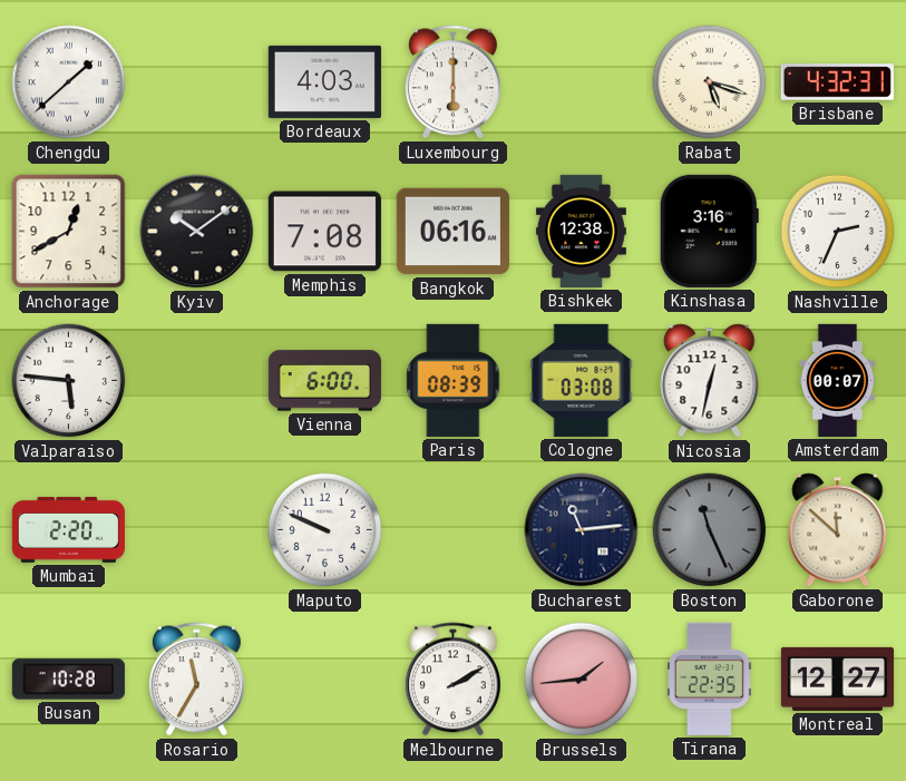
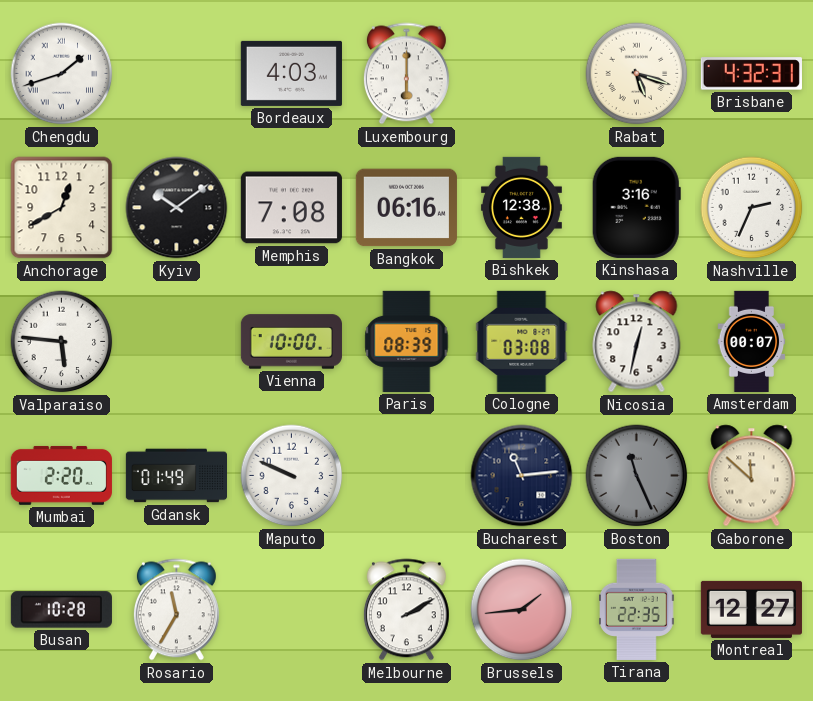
Chengdu: 1:38 -> 1:42 (62, 74)
Vienna: 6:00 -> 10:00 (291, 342)
Gdansk: none -> 01:49 (176, 476)
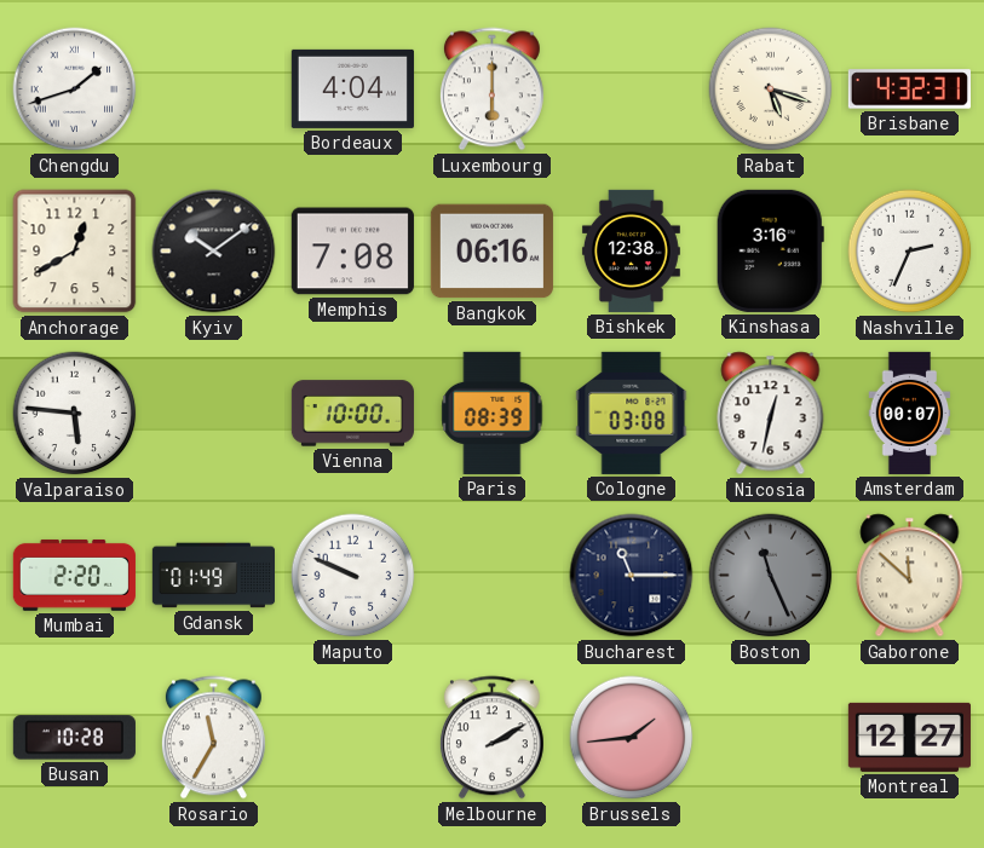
Bordeaux: 4:03 -> 4:04 (352, 88)
Bucharest: 11:14 -> 11:15 (632, 576)
Tirana: 22:35 -> none (637, 609)
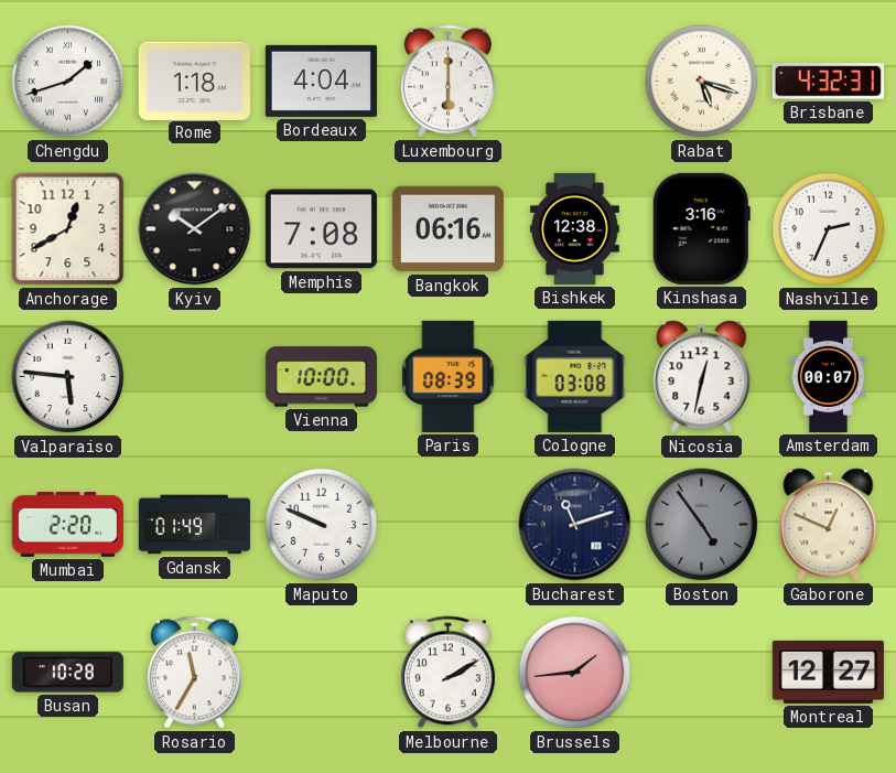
Rome: none -> 1:18 (194, 80)
Bucharest: 11:15 -> 11:12 (575, 525)
Boston: 11:26 -> 4:54 (702, 525)
Gaborone: 11:52 -> 12:49 (829, 525)
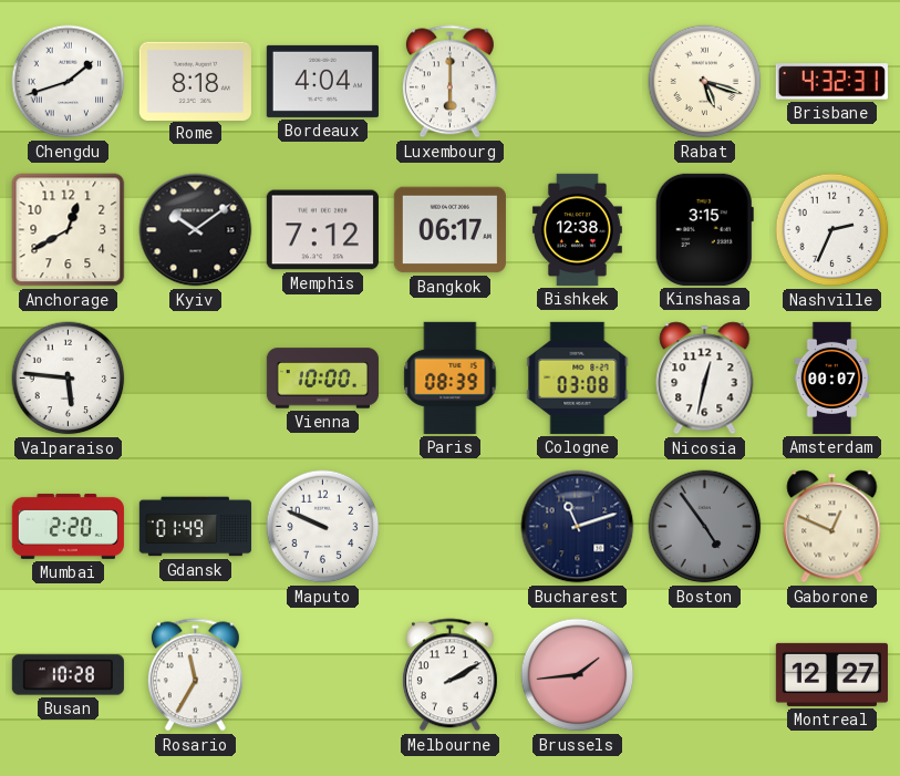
Rome: 1:18 -> 8:18 (195, 81)
Memphis: 7:08 -> 7:12 (322, 230)
Bangkok: 06:16 -> 06:17 (449, 230)
Kinshasa: 3:16 -> 3:15 (704, 229)
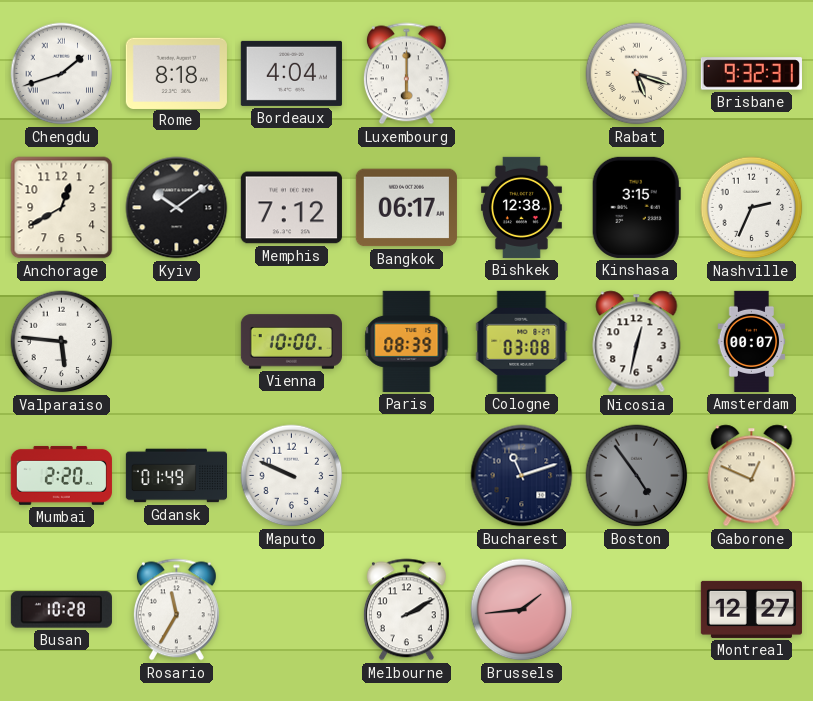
Brisbane: 4:32 -> 9:32 (751, 74)
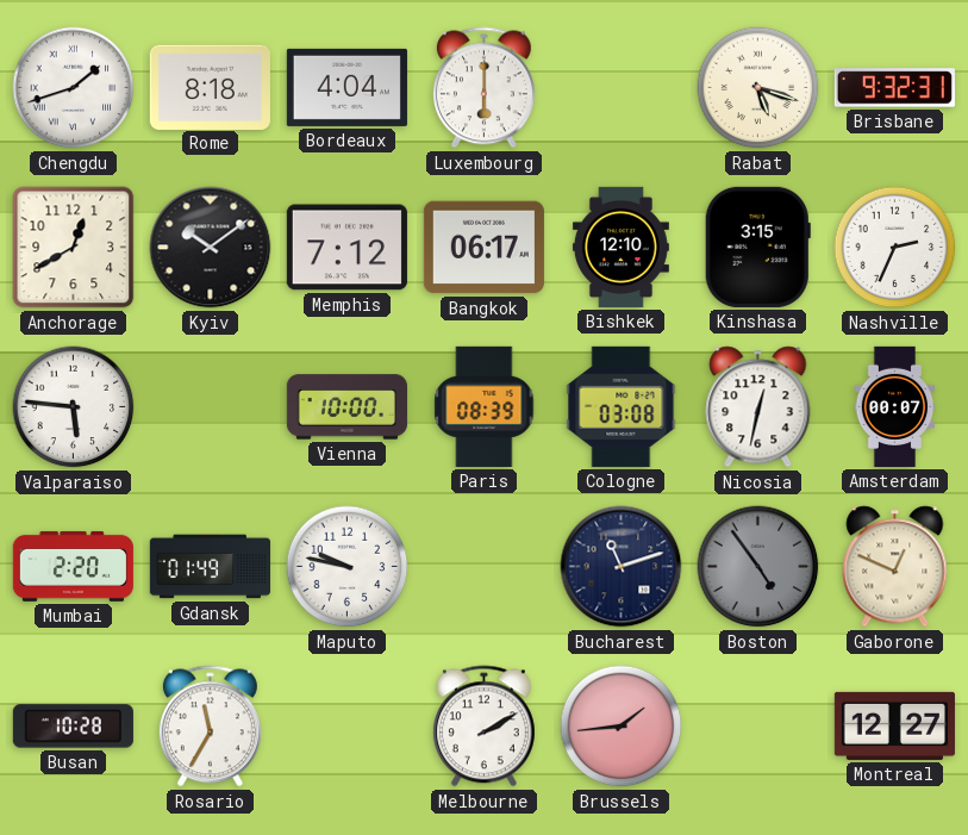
Bishkek: 12:38 -> 12:10 (620, 247)
Maputo: 9:49 -> 9:47 (348, 567)
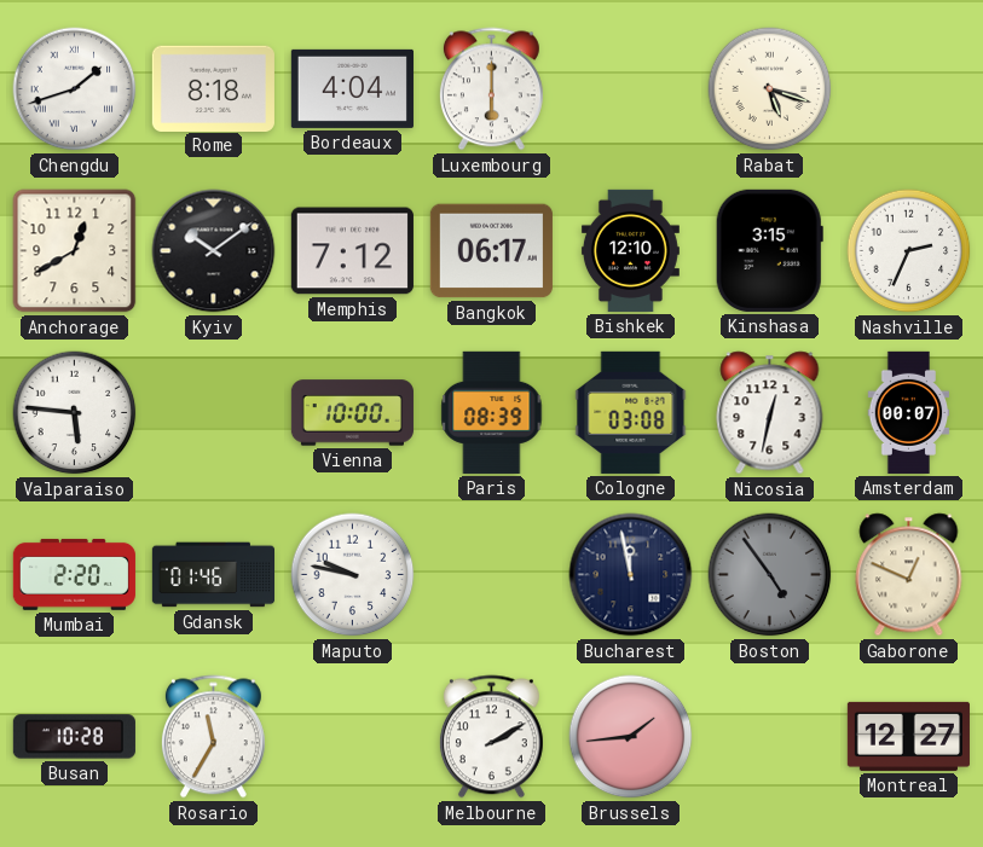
Brisbane: 9:32 -> none (894, 88)
Gdansk: 01:49 -> 01:46 (213, 575)
Bucharest: 11:12 -> 11:58 (631, 575)
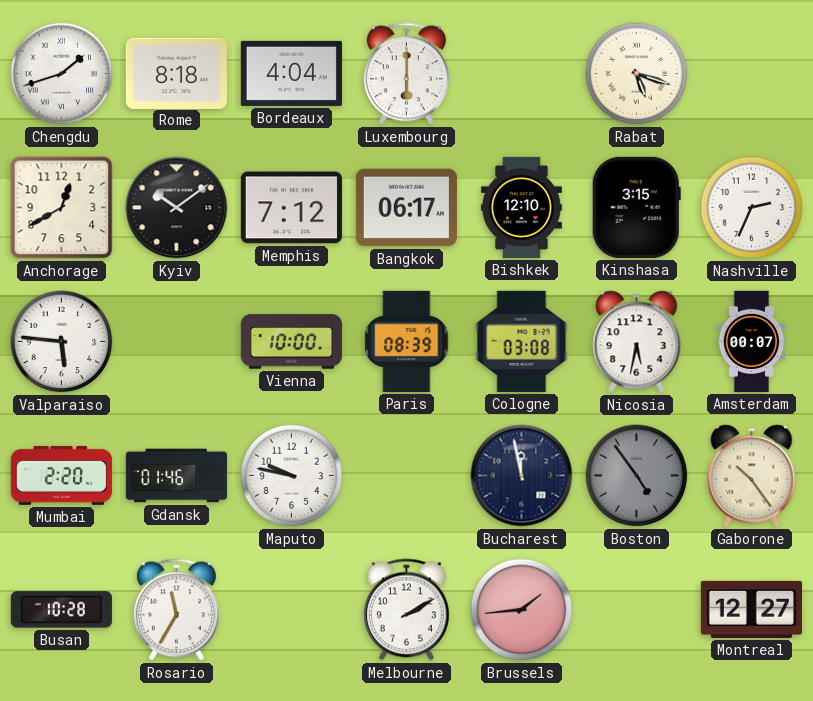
Nicosia: 12:32 -> 5:32 (637, 342)
Gaborone: 12:49 -> 10:24 (752, 476)
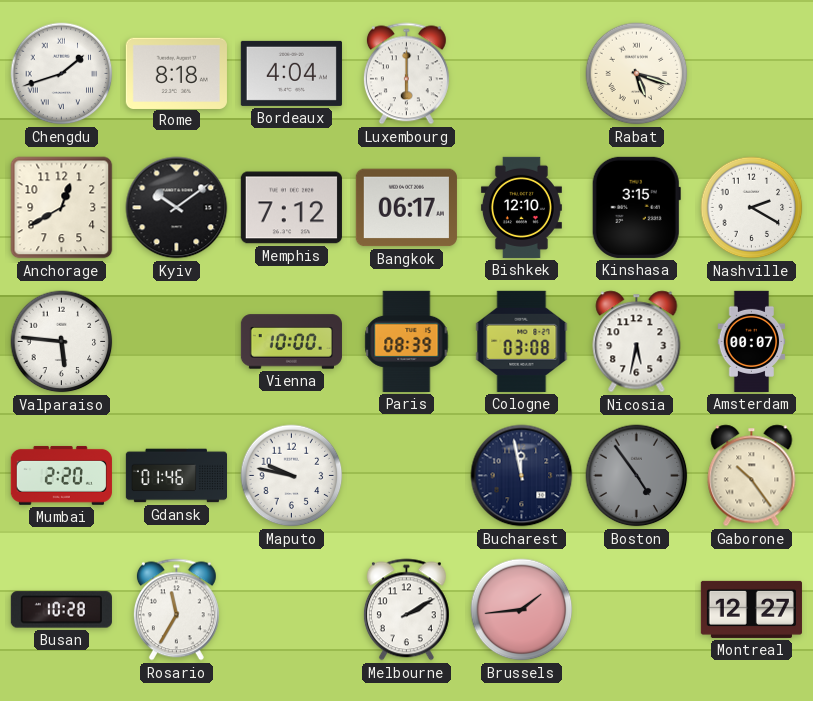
Nashville: 2:34 -> 2:20 (752, 208)
